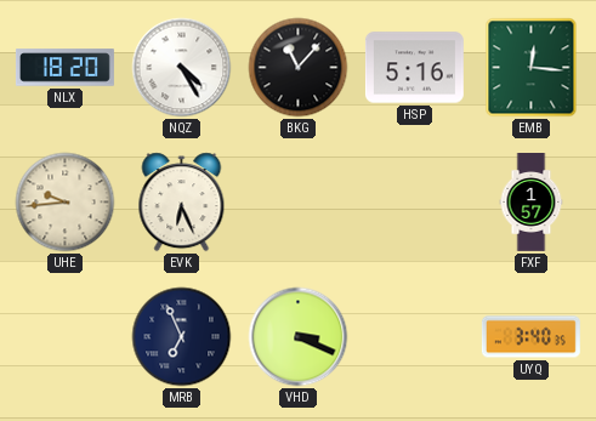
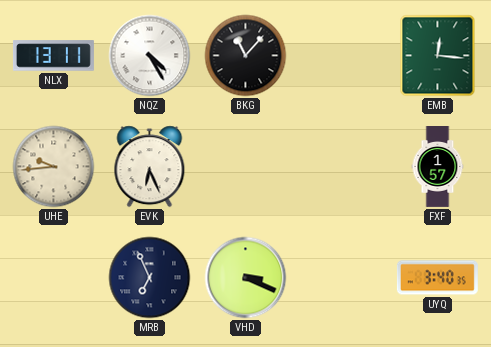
NLX: 18:20 -> 13:11 (53, 56)
HSP: 5:16 -> none (414, 68)
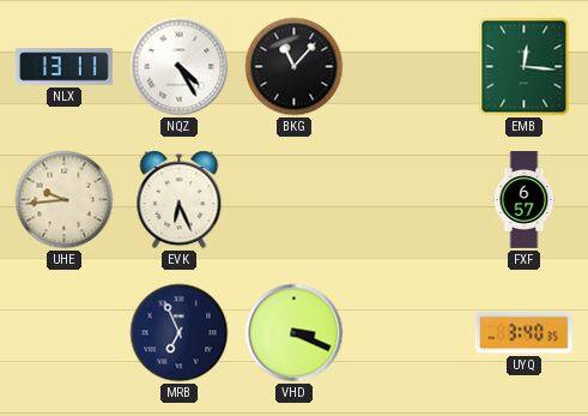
FXF: 1:57 -> 6:57 (525, 200)
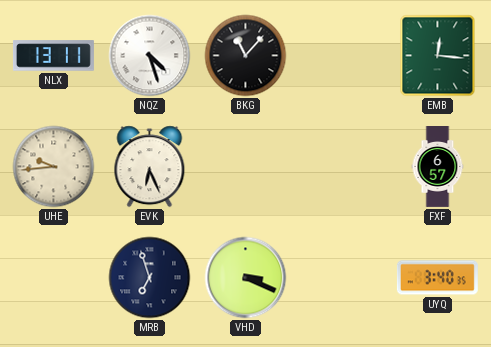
NQZ: 4:25 -> 4:27 (150, 56)
MRB: 6:56 -> 6:57 (150, 278)
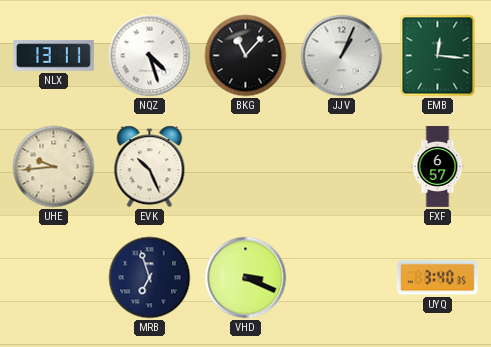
JJV: none -> 1:04 (342, 56)
EVK: 6:26 -> 10:26 (150, 167)
